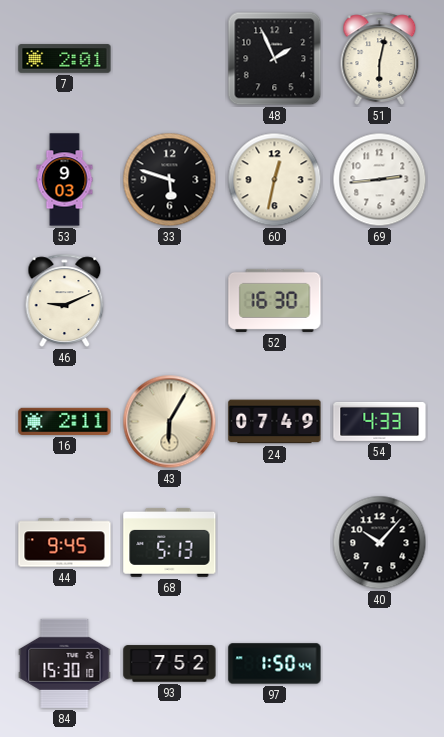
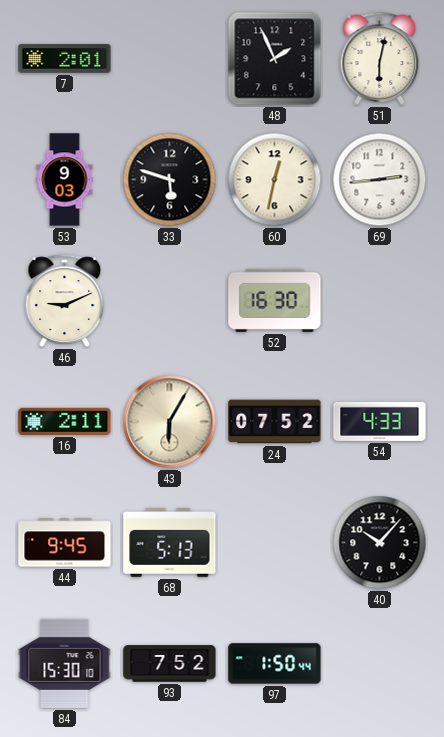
24: 07:49 -> 07:52 (275, 422)
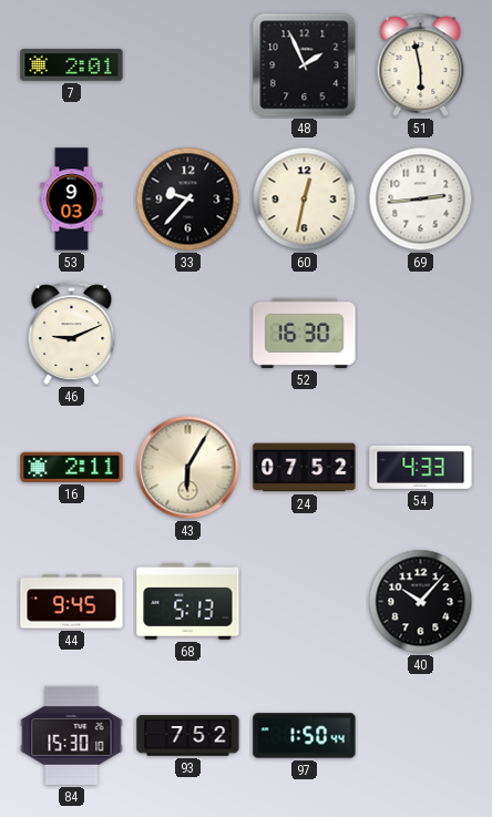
51: 6:02 -> 5:58 (421, 64)
33: 5:48 -> 9:37 (188, 200)
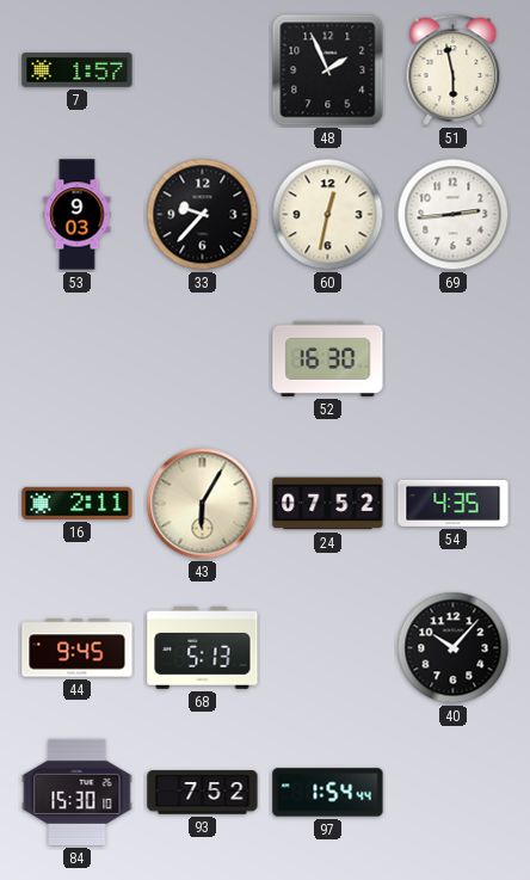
7: 2:01 -> 1:57 (78, 70)
46: 9:11 -> none (72, 333)
54: 4:33 -> 4:35 (454, 503)
97: 1:50 -> 1:54 (328, 793)
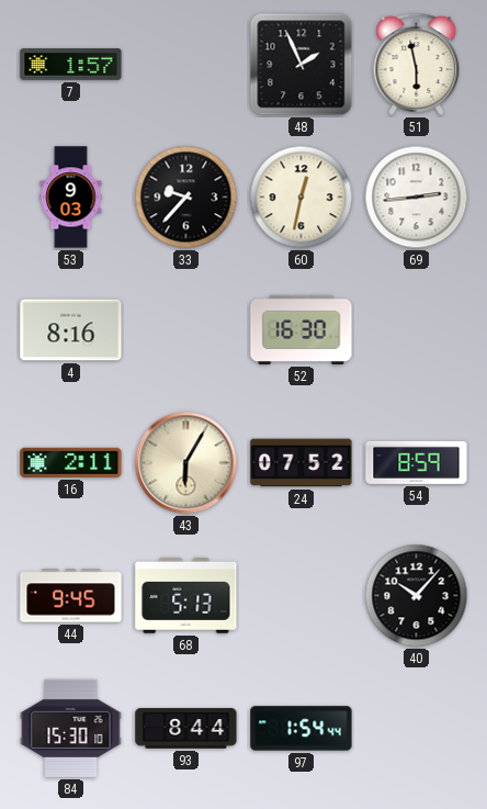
4: none -> 8:16 (71, 330)
54: 4:35 -> 8:59 (417, 462)
93: 7:52 -> 8:44 (186, 729)
